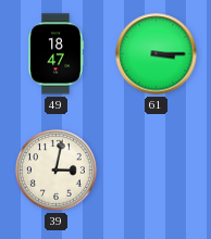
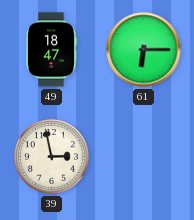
61: 3:15 -> 6:15 (144, 50)
39: 3:02 -> 2:58 (52, 157)
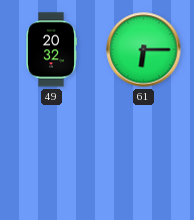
49: 18:47 -> 20:32 (52, 50)
39: 2:58 -> none (52, 157)
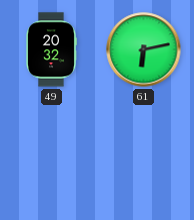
61: 6:15 -> 6:13 (144, 50)
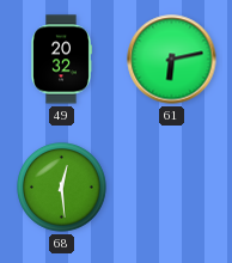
68: none -> 12:29 (62, 188)
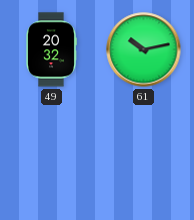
61: 6:13 -> 10:13 (144, 50)
68: 12:29 -> none (62, 188)
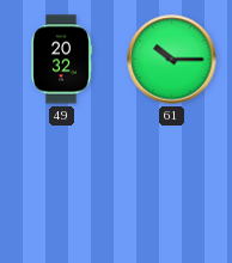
61: 10:13 -> 10:15 (172, 60)
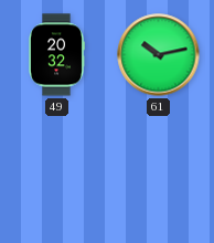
61: 10:15 -> 10:13 (159, 55)
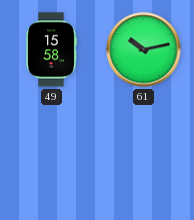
49: 20:32 -> 15:58 (52, 50)
